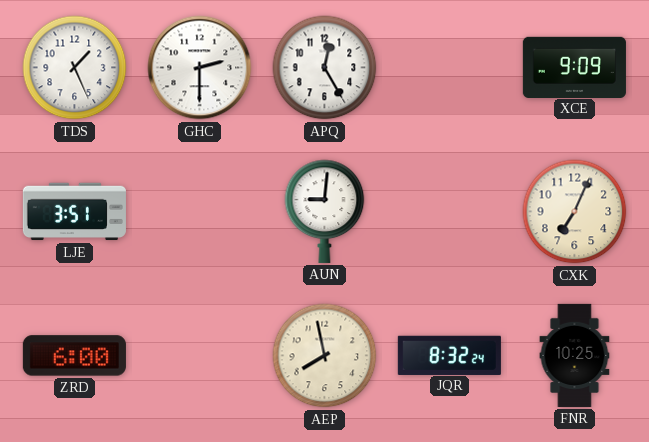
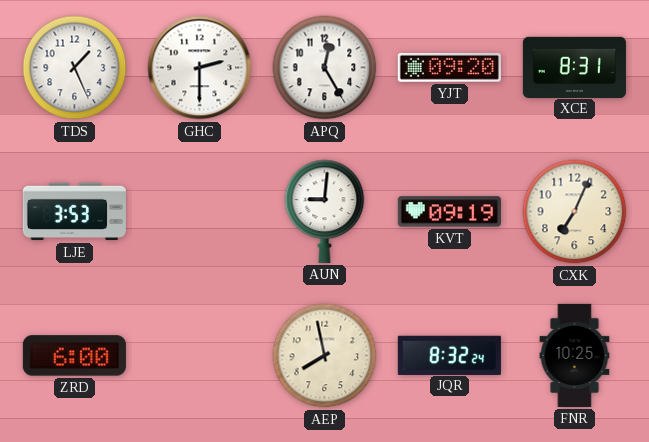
YJT: none -> 09:20 (449, 68)
XCE: 9:09 -> 8:31 (574, 67)
LJE: 3:51 -> 3:53 (74, 212)
KVT: none -> 09:19 (449, 212)
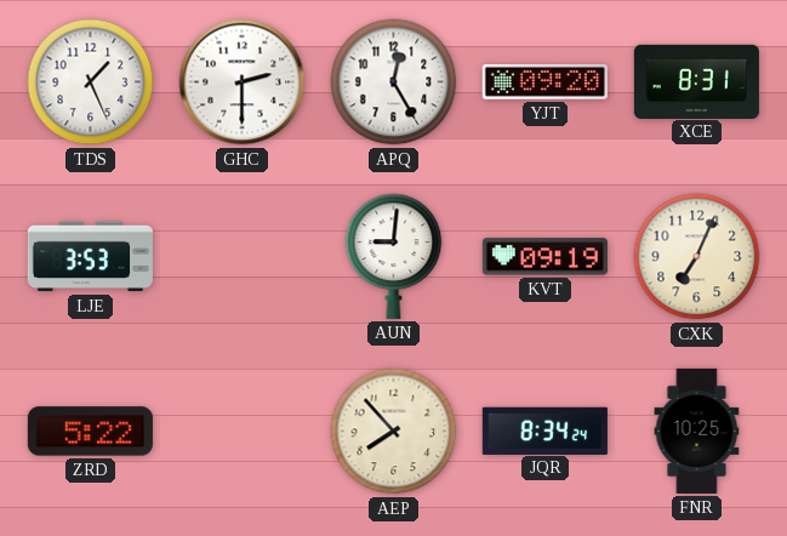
ZRD: 6:00 -> 5:22 (90, 432)
AEP: 7:58 -> 7:53 (394, 432)
JQR: 8:32 -> 8:34 (544, 430)
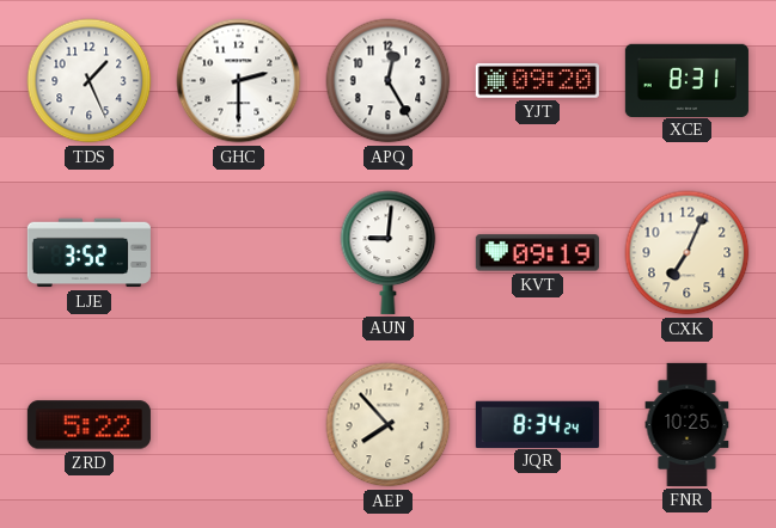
LJE: 3:53 -> 3:52 (88, 253)
